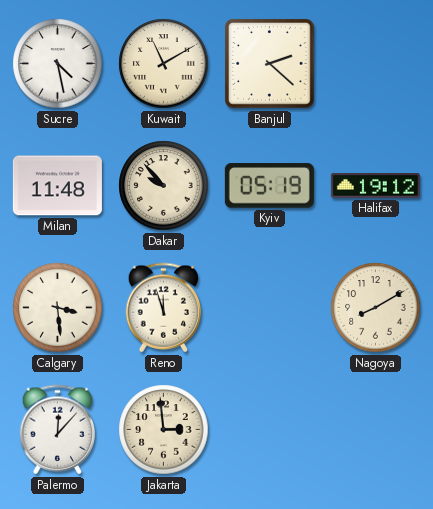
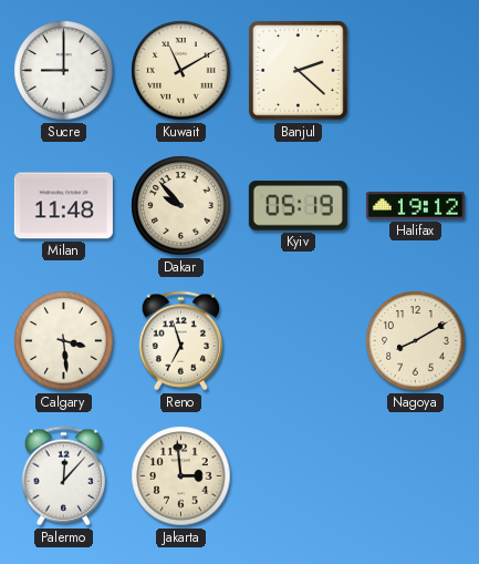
Sucre: 4:28 -> 9:00 (64, 71)
Reno: 11:57 -> 6:57 (181, 341)
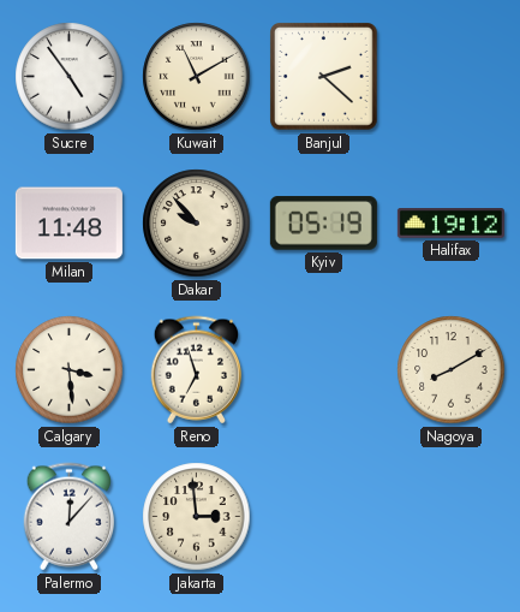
Sucre: 9:00 -> 4:54 (70, 77)
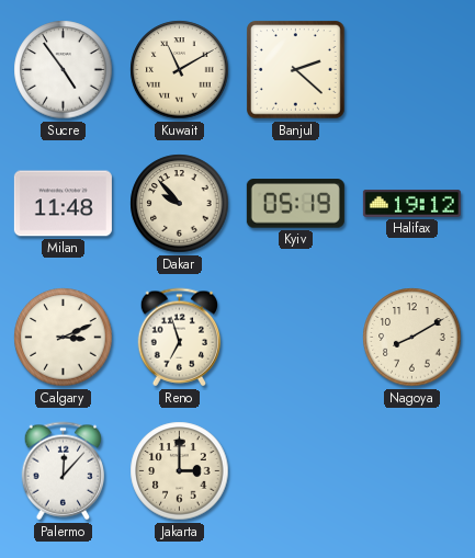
Calgary: 3:29 -> 3:11 (64, 338)
Jakarta: 2:59 -> 3:00 (180, 471)
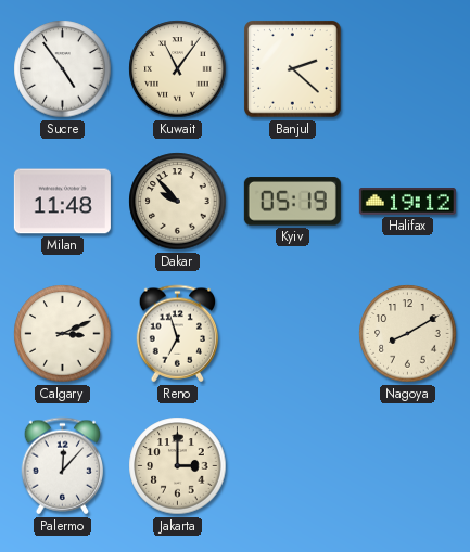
Kuwait: 11:10 -> 11:06 (178, 69)
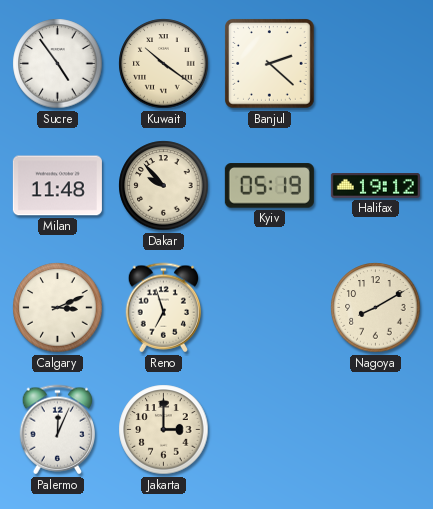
Kuwait: 11:06 -> 10:21 (164, 64)
Palermo: 12:07 -> 12:04 (58, 430)
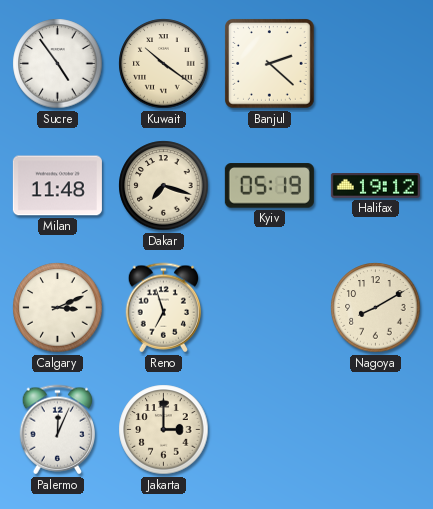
Dakar: 9:53 -> 7:18 (164, 186)
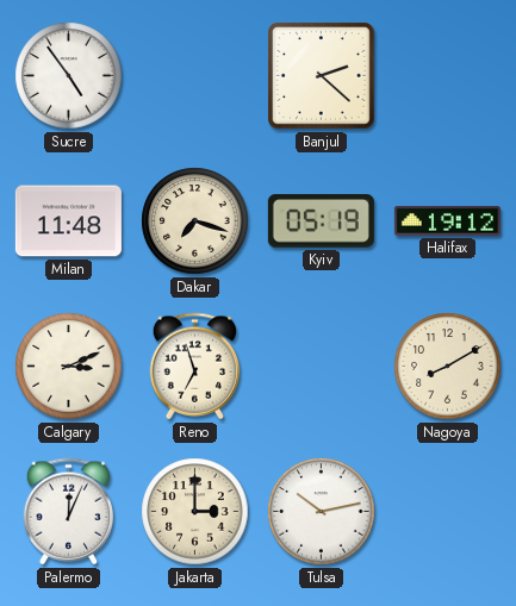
Kuwait: 10:21 -> none (164, 64)
Tulsa: none -> 10:13 (322, 512)
